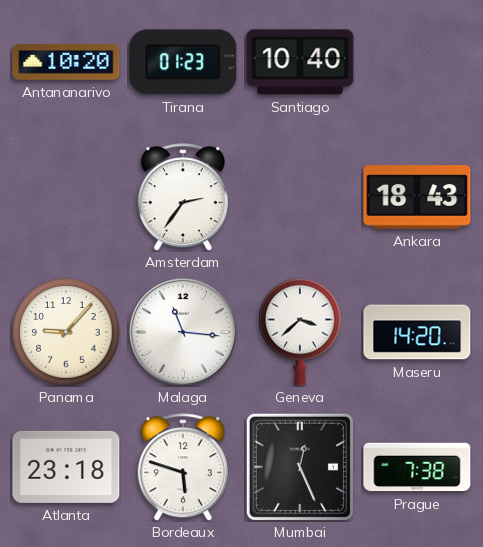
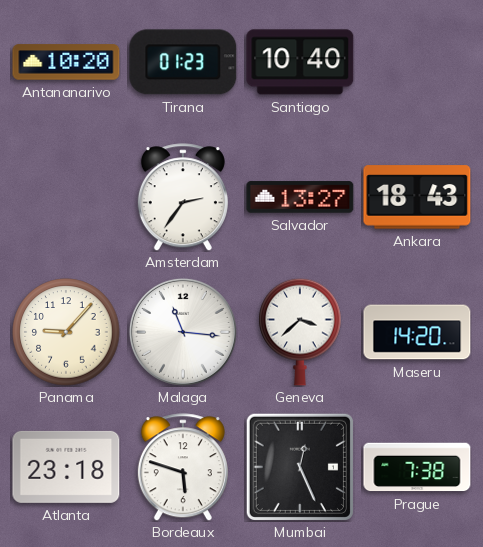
Salvador: none -> 13:27 (300, 197)
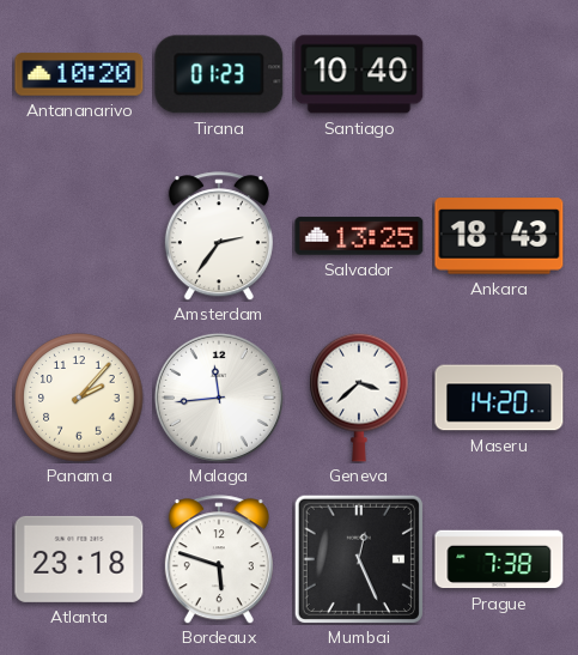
Salvador: 13:27 -> 13:25 (359, 236)
Panama: 9:07 -> 2:07 (79, 398)
Malaga: 11:16 -> 11:44 (219, 398)
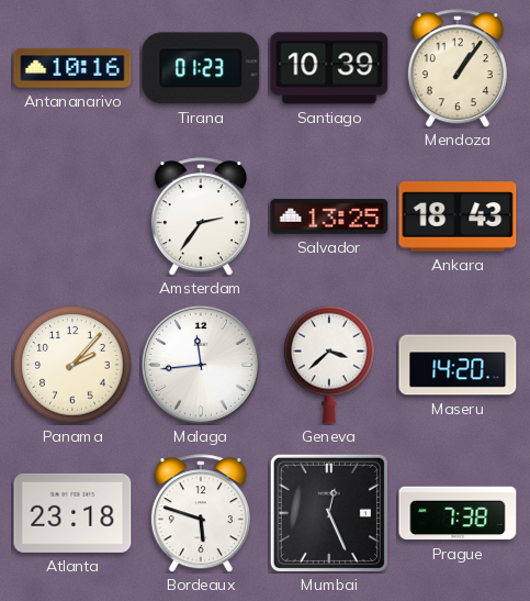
Antananarivo: 10:20 -> 10:16 (72, 68)
Santiago: 10:40 -> 10:39 (329, 68)
Mendoza: none -> 1:06 (458, 68)
